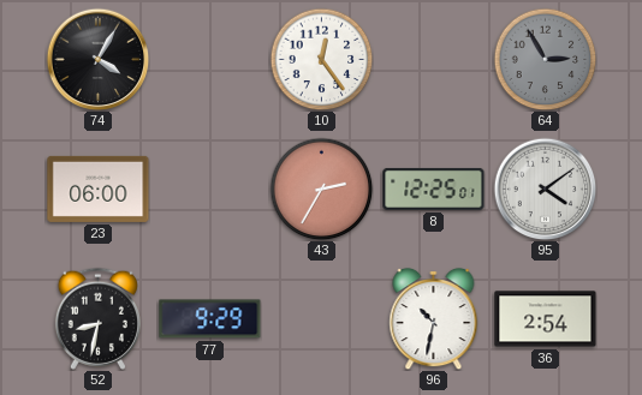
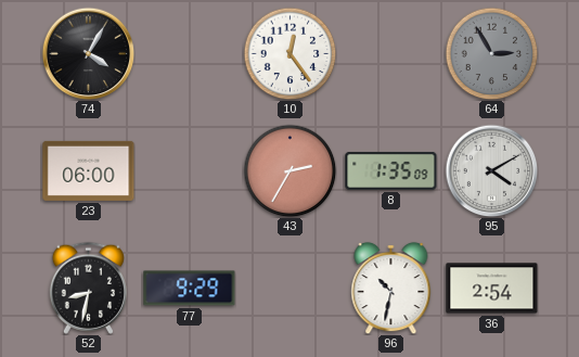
8: 12:25 -> 1:35 (391, 170)
95: 4:09 -> 4:10 (491, 170)
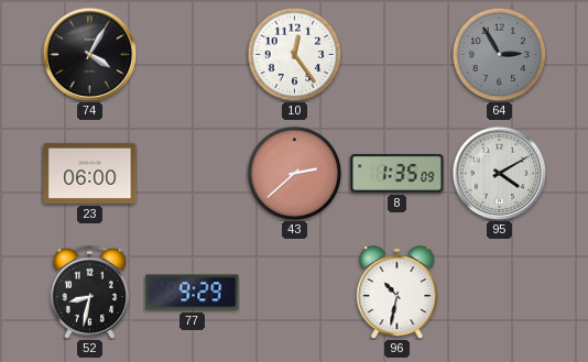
43: 2:35 -> 2:38 (294, 173)
36: 2:54 -> none (492, 289)
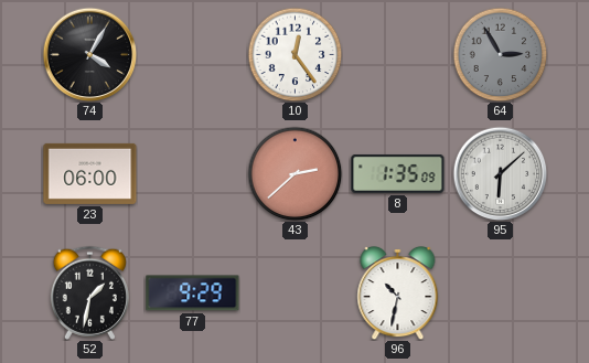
95: 4:10 -> 6:08 (500, 173)
52: 8:32 -> 1:32 (89, 292)
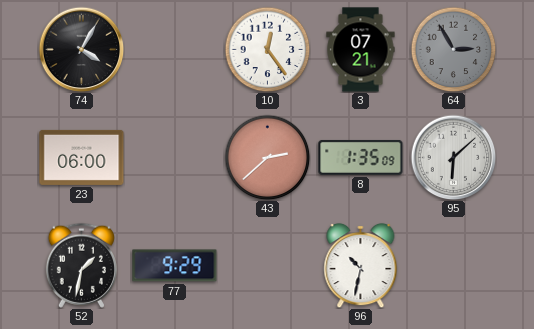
3: none -> 07:21 (361, 50)
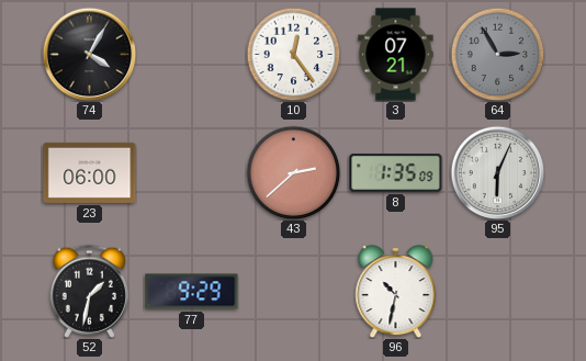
95: 6:08 -> 6:04 (497, 172)
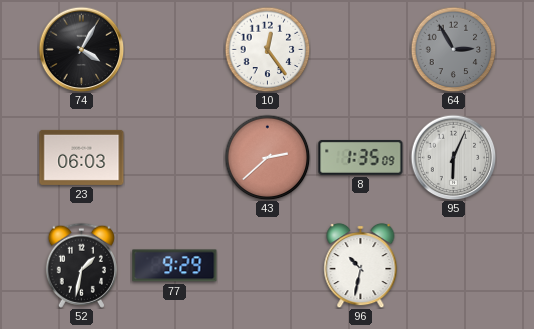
3: 07:21 -> none (396, 55)
23: 06:00 -> 06:03 (82, 157)
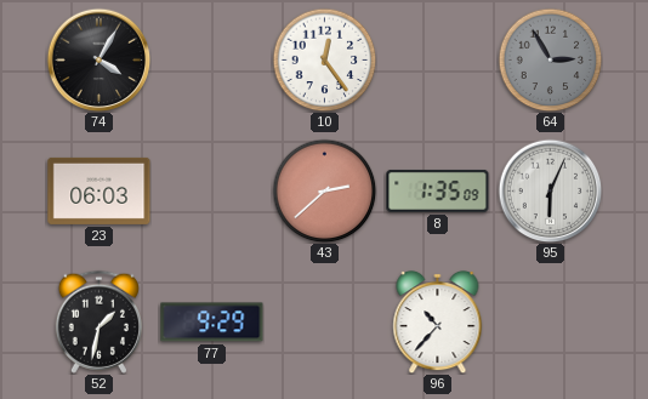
96: 10:32 -> 10:37 (438, 321)
